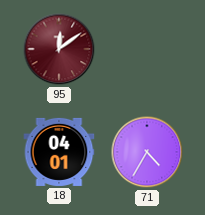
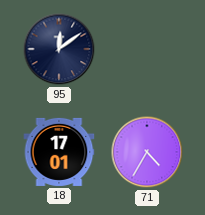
95 dial: burgundy -> navy (59, 49)
18: 04:01 -> 17:01 (59, 152)
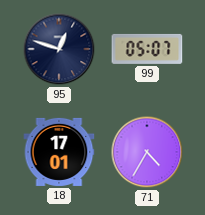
95: 12:09 -> 12:48 (59, 49)
99: none -> 05:07 (147, 49)
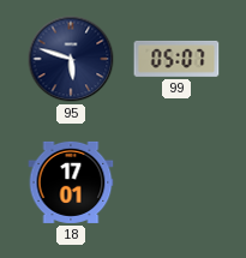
95: 12:48 -> 5:48 (71, 59)
71: 4:35 -> none (147, 152)
